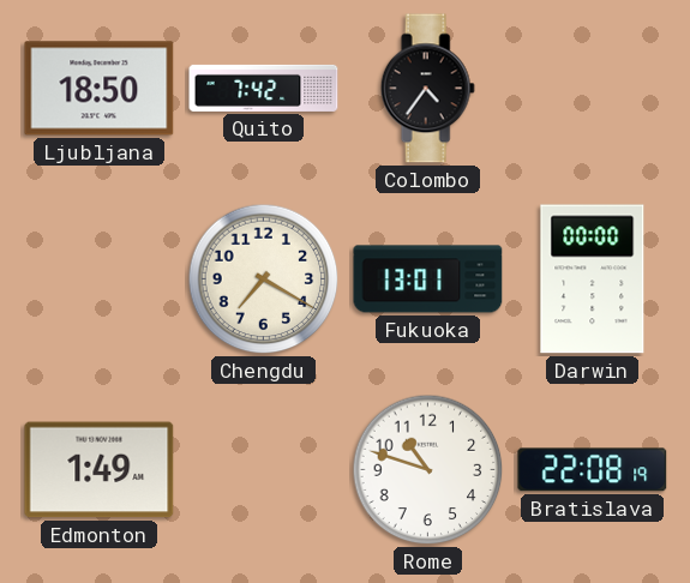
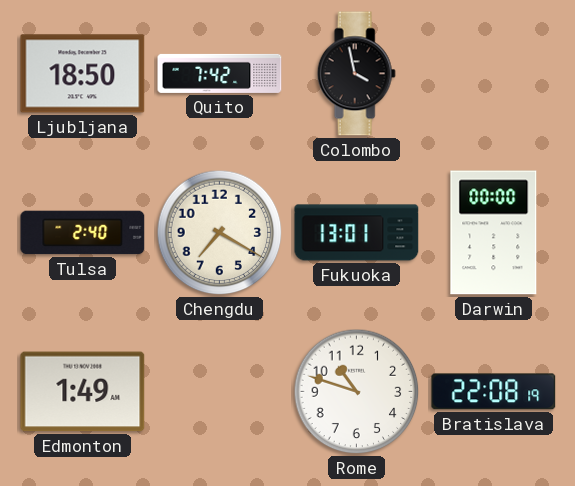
Colombo: 4:36 -> 3:58 (356, 74)
Tulsa: none -> 2:40 (83, 233)
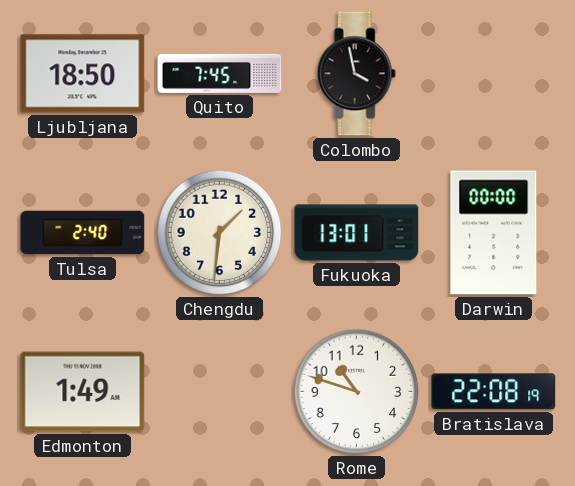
Quito: 7:42 -> 7:45 (220, 73)
Chengdu: 7:20 -> 1:31 (220, 233)
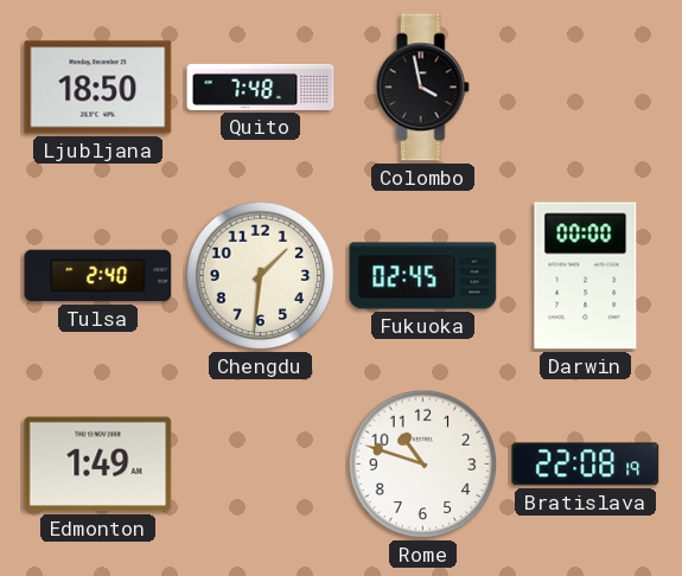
Quito: 7:45 -> 7:48 (261, 87)
Fukuoka: 13:01 -> 02:45 (423, 276)
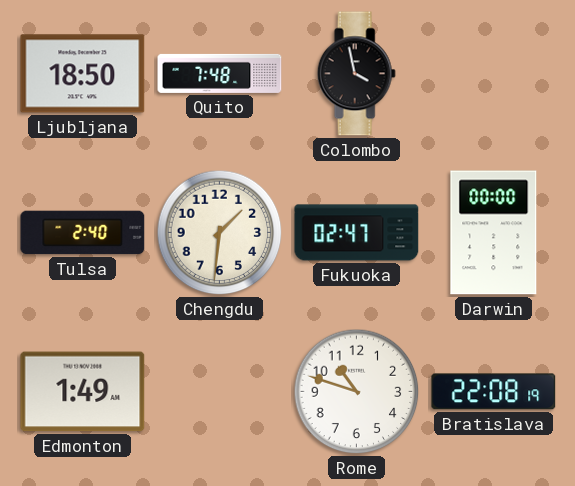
Fukuoka: 02:45 -> 02:47 (357, 233)
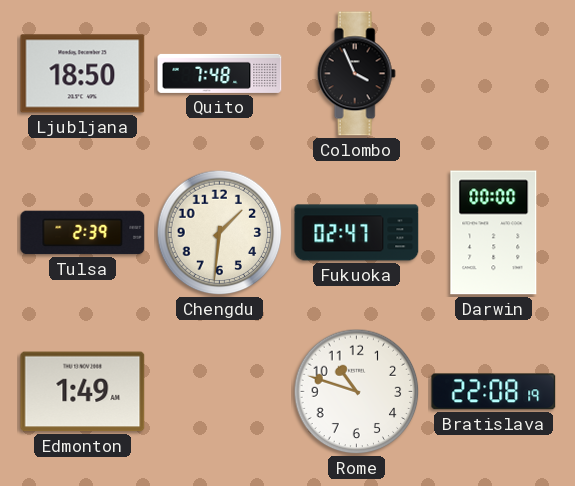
Colombo: 3:58 -> 3:56 (356, 74)
Tulsa: 2:40 -> 2:39 (83, 233)
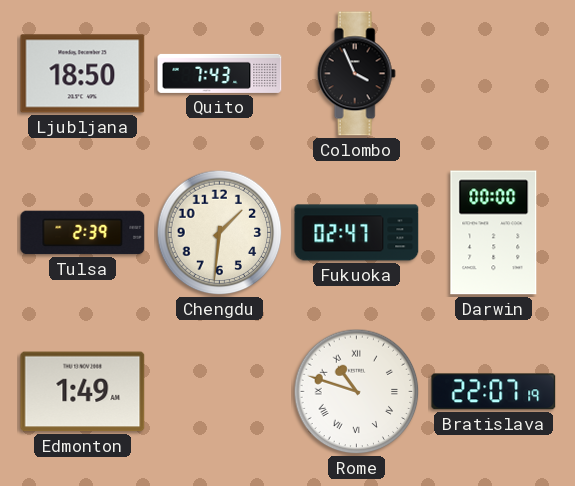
Quito: 7:48 -> 7:43 (220, 73)
Rome numerals: Arabic -> Roman (357, 392)
Bratislava: 22:08 -> 22:07 (494, 392)
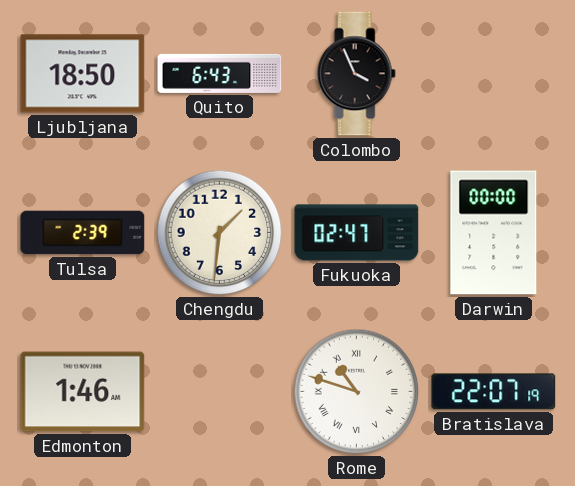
Quito: 7:43 -> 6:43 (220, 73)
Edmonton: 1:49 -> 1:46 (83, 392)
